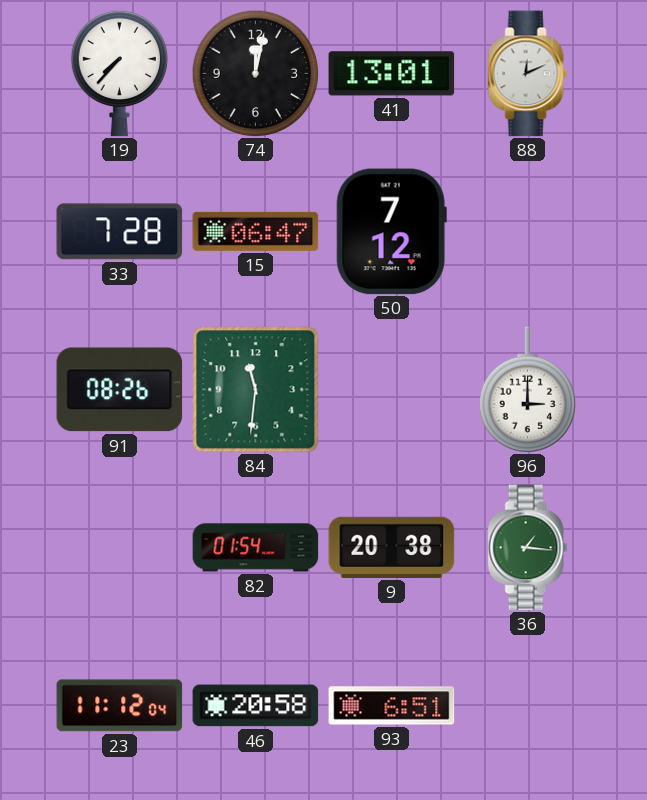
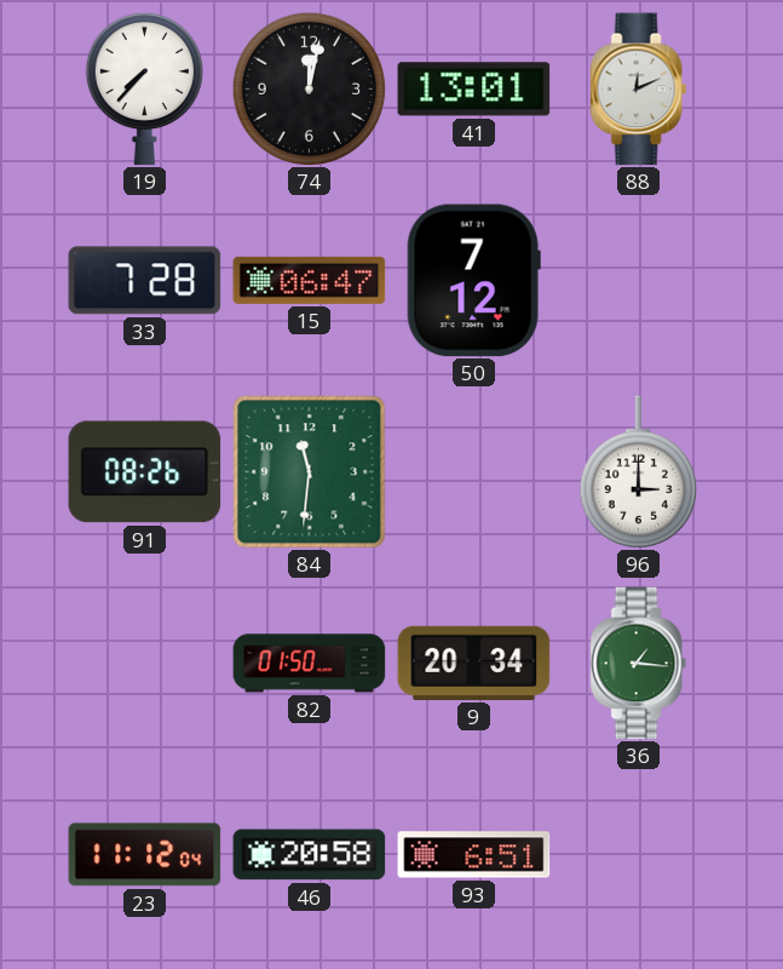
82: 01:54 -> 01:50 (310, 664)
9: 20:38 -> 20:34 (474, 663)
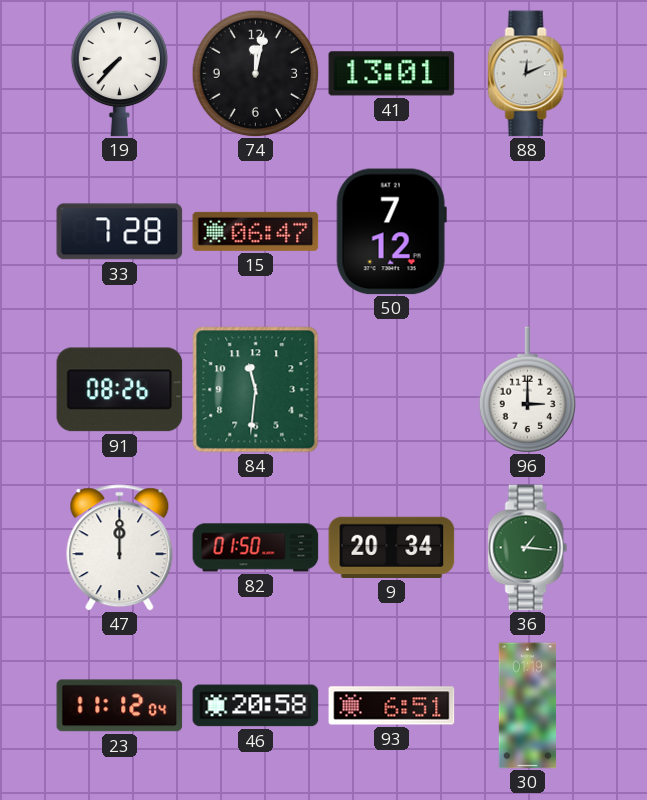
47: none -> 12:00 (120, 548)
30: none -> 01:19 (528, 706)
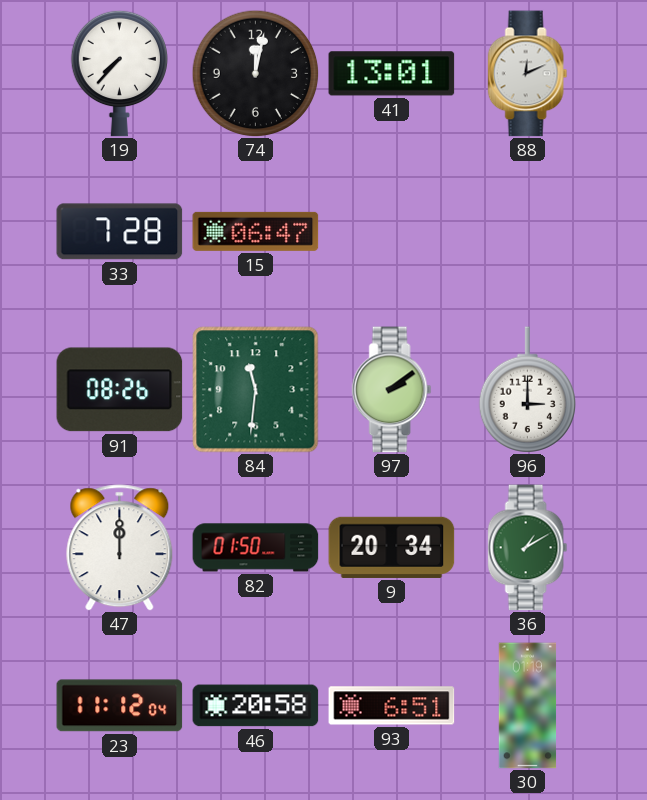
50: 7:12 -> none (391, 232)
97: none -> 2:09 (392, 390)
36: 1:16 -> 1:10 (528, 548)
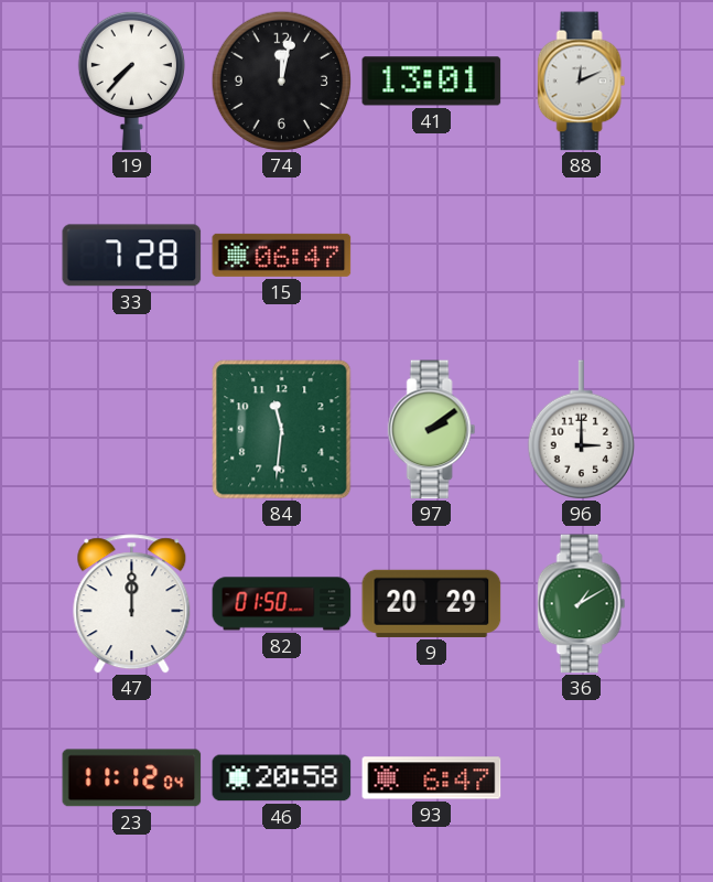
91: 08:26 -> none (120, 390)
9: 20:34 -> 20:29 (432, 603)
93: 6:51 -> 6:47 (432, 778)
30: 01:19 -> none (528, 706)
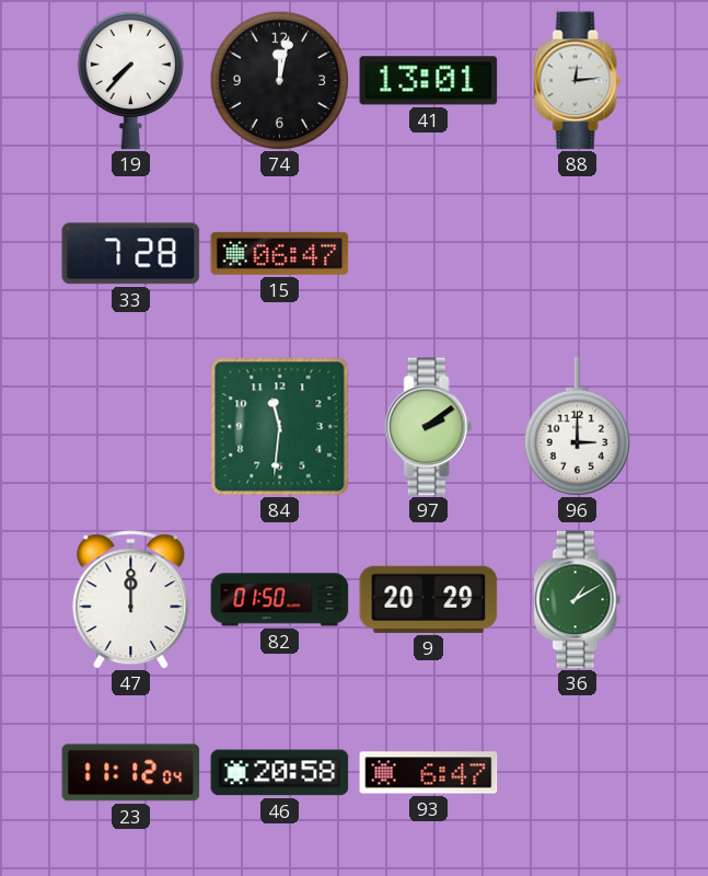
88: 12:11 -> 12:14 (578, 81)
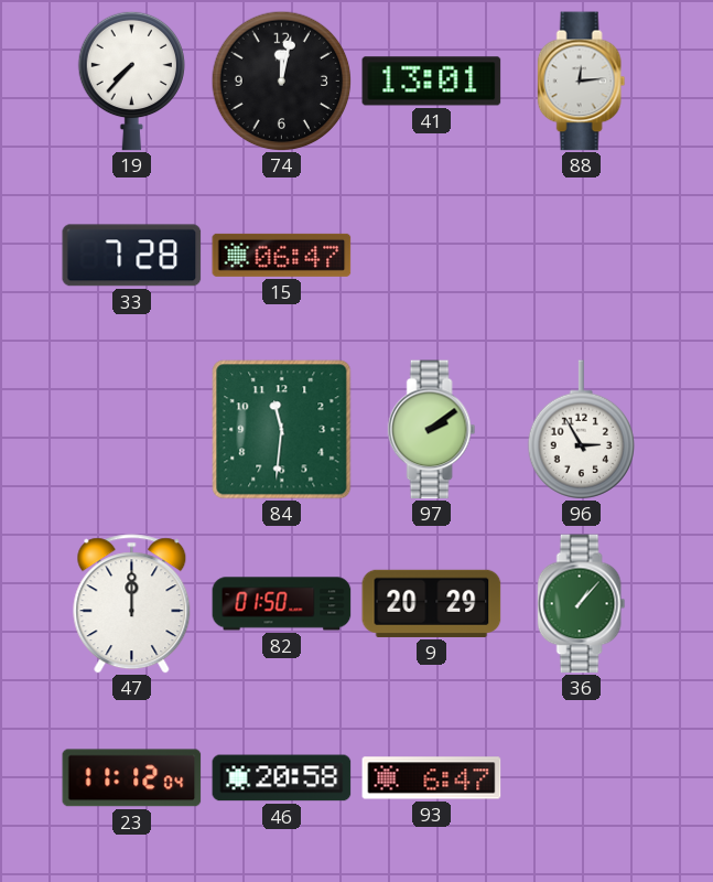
96: 3:00 -> 2:55 (581, 430)
36: 1:10 -> 1:07 (582, 604)
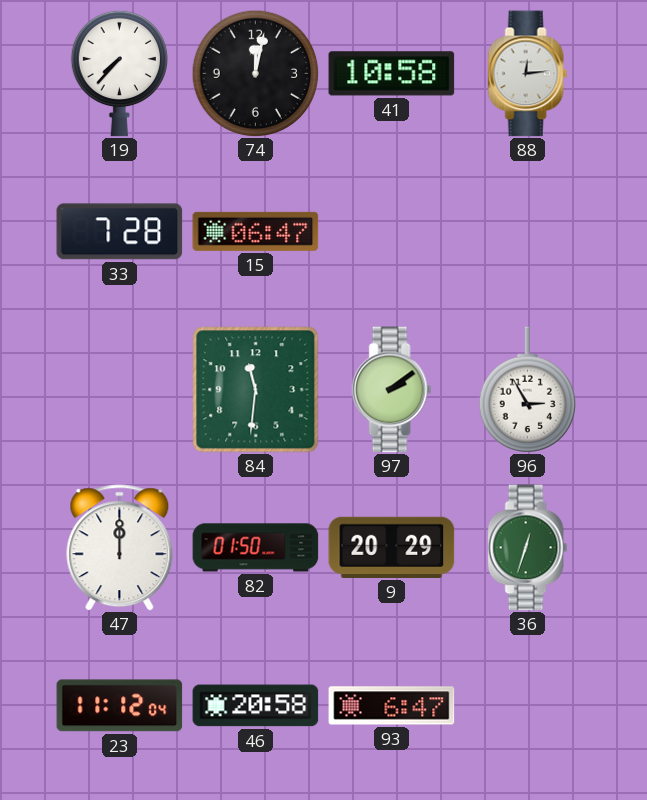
41: 13:01 -> 10:58 (392, 74)
36: 1:07 -> 12:33 (528, 548)
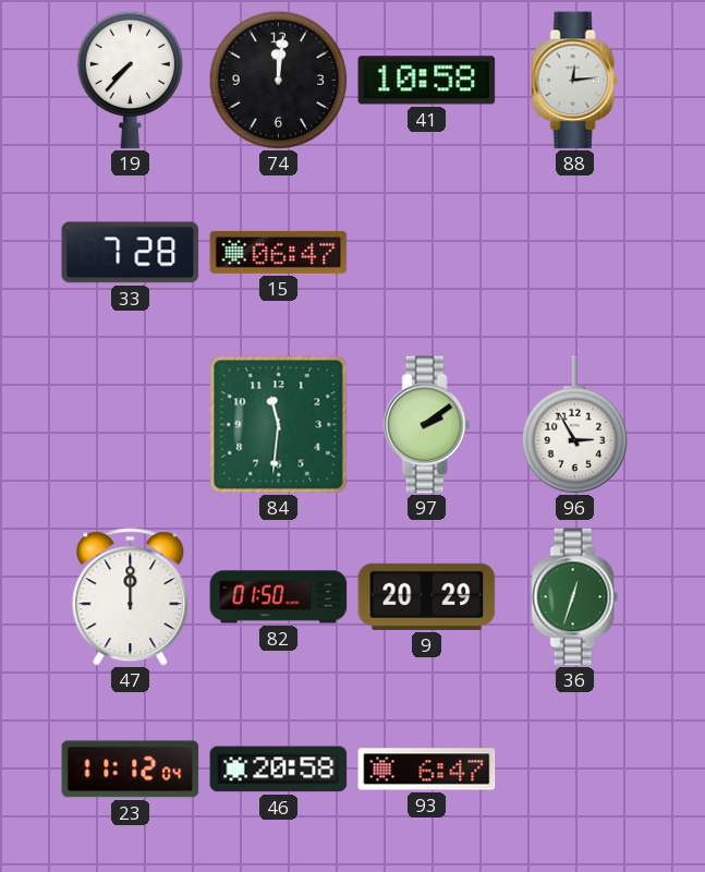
74: 12:02 -> 12:01 (278, 80)
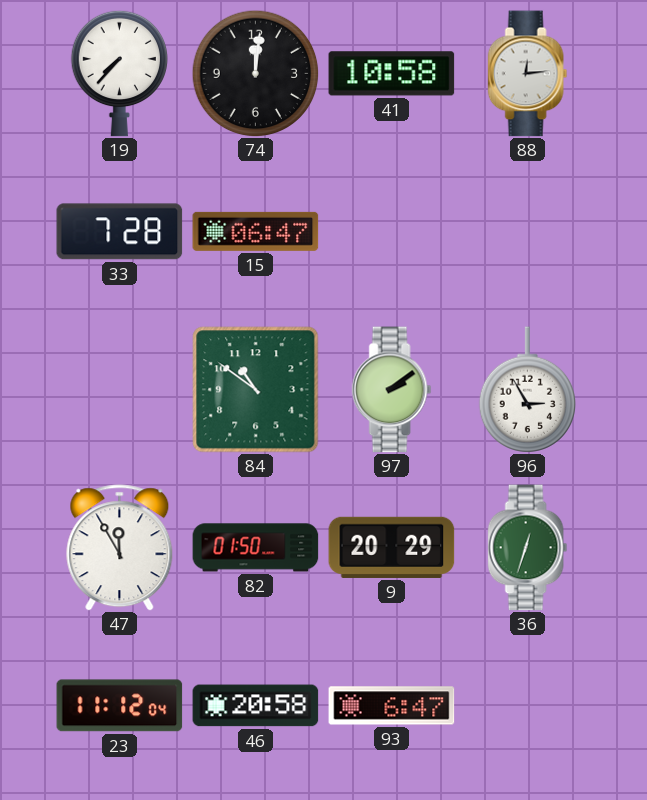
84: 11:31 -> 10:51 (256, 390)
47: 12:00 -> 11:55 (120, 548)
